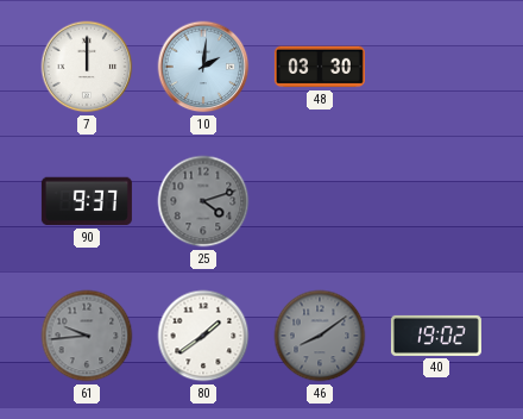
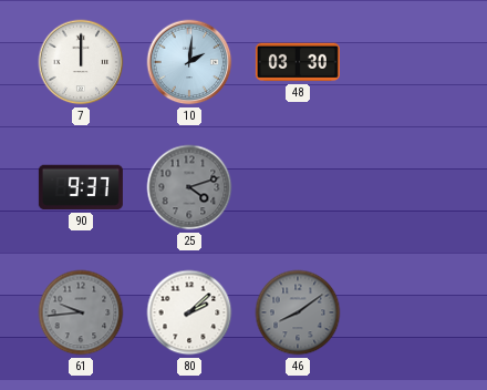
80: 1:39 -> 2:08 (189, 312)
40: 19:02 -> none (436, 336)
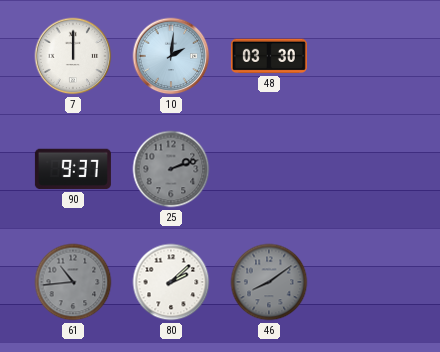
25: 4:12 -> 2:12 (171, 169)
61: 9:44 -> 10:44 (73, 282)
